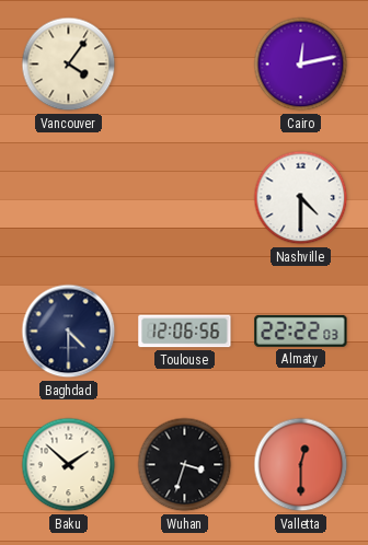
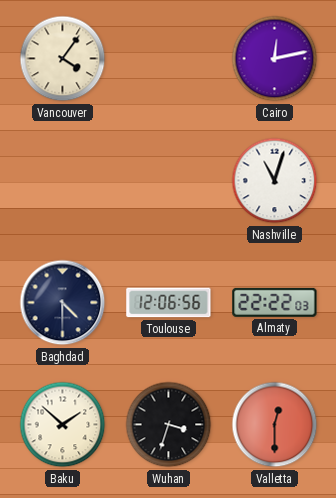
Nashville: 4:30 -> 11:03 (275, 181)
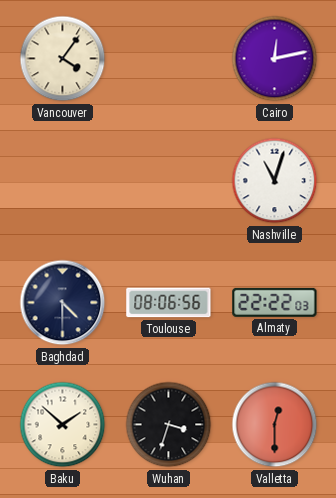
Toulouse: 12:06 -> 08:06 (169, 303)
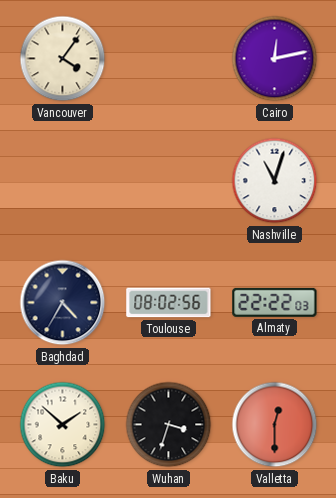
Baghdad: 4:30 -> 4:35 (63, 303)
Toulouse: 08:06 -> 08:02 (169, 303)
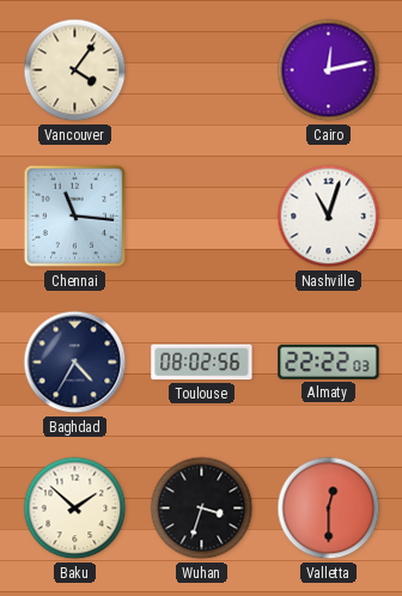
Chennai: none -> 11:16 (75, 217)
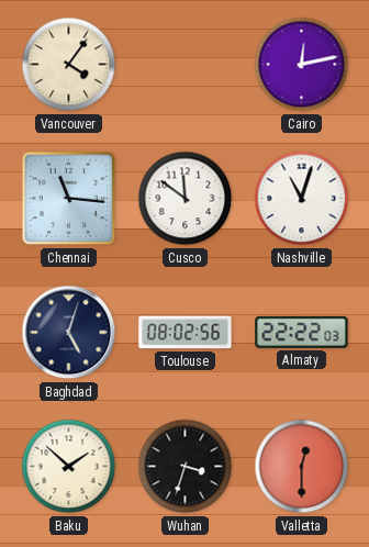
Cusco: none -> 11:51 (186, 199)
Baghdad: 4:35 -> 5:03 (69, 333)
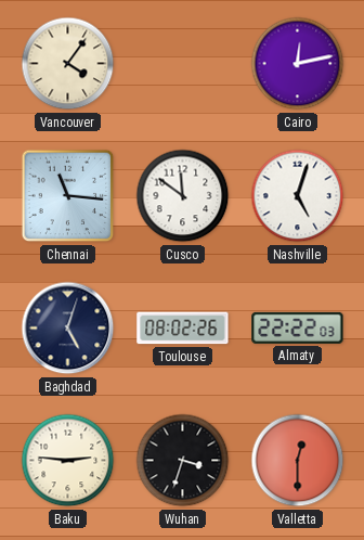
Nashville: 11:03 -> 5:03 (298, 196)
Toulouse: 08:02:56 -> 08:02:26 (183, 329)
Baku: 1:52 -> 2:46 (68, 461)
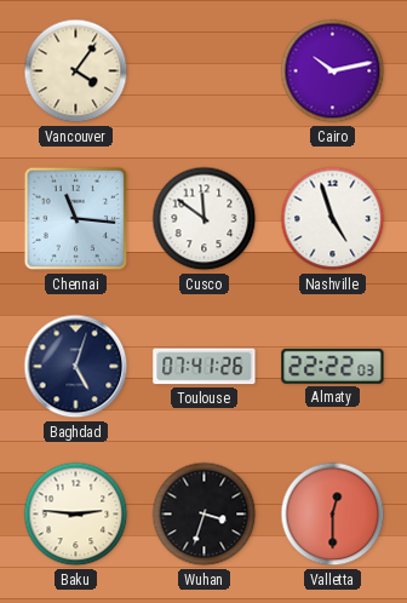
Cairo: 12:13 -> 10:13 (333, 71)
Nashville: 5:03 -> 4:57 (333, 219)
Toulouse: 08:02 -> 07:41 (205, 367)
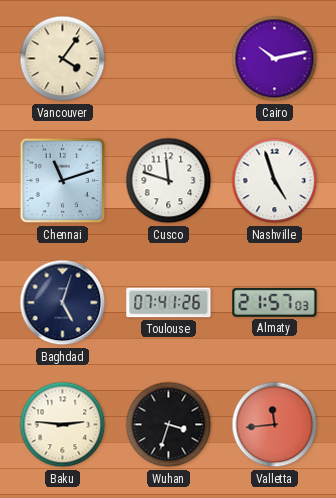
Chennai: 11:16 -> 11:12 (63, 181)
Cusco: 11:51 -> 11:48 (169, 181)
Almaty: 22:22 -> 21:57 (275, 302)
Valletta: 12:30 -> 11:44 (275, 425)
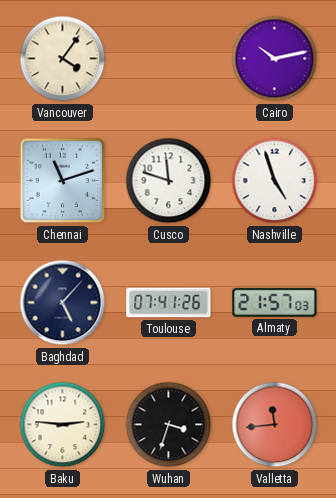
Baghdad: 5:03 -> 5:07 (63, 303)
